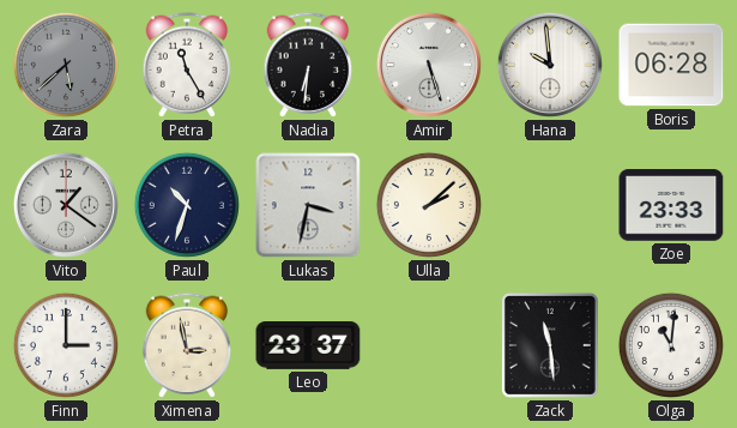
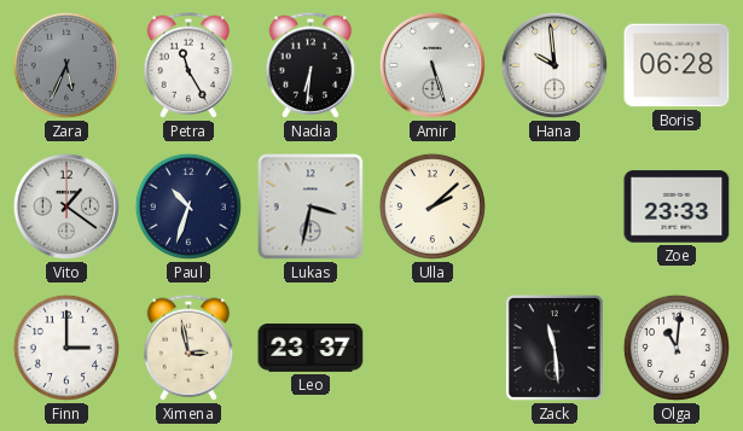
Zara: 5:38 -> 5:34 (66, 65)
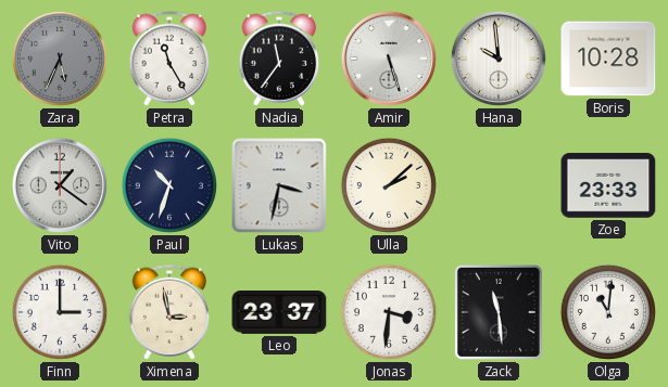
Nadia: 6:31 -> 11:36 (279, 59)
Boris: 06:28 -> 10:28 (608, 59)
Jonas: none -> 3:31 (389, 312)
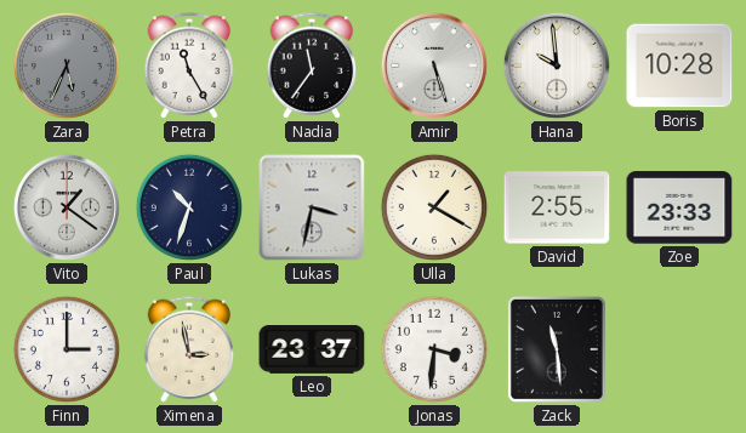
Ulla: 2:08 -> 1:20 (434, 207)
David: none -> 2:55 (557, 207)
Olga: 11:01 -> none (608, 312)
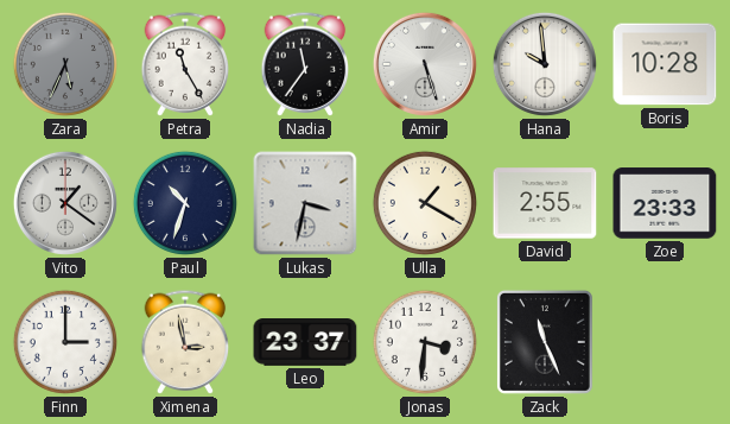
Zack: 11:29 -> 11:26 (545, 342)
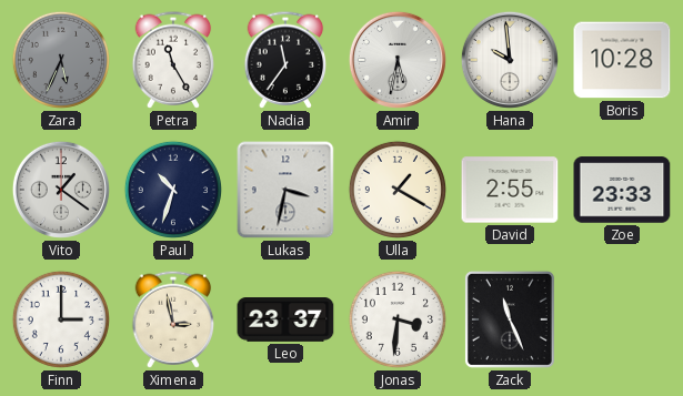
Amir: 5:27 -> 5:32 (398, 60)
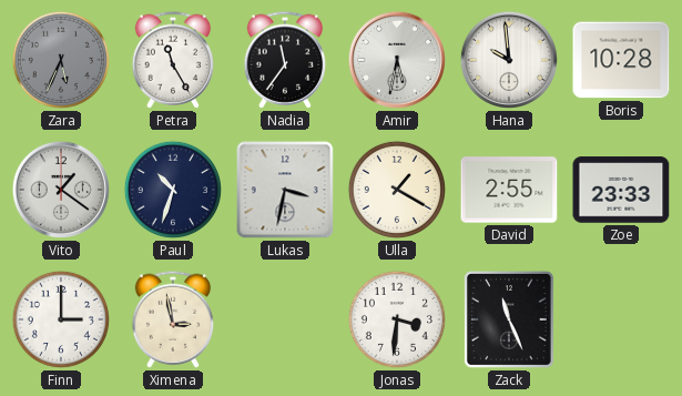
Leo: 23:37 -> none (285, 321)
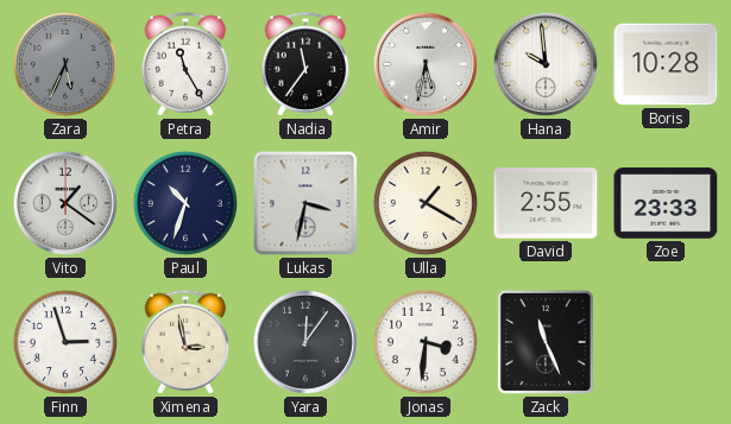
Finn: 3:00 -> 2:57 (65, 342)
Yara: none -> 12:06 (305, 342)
